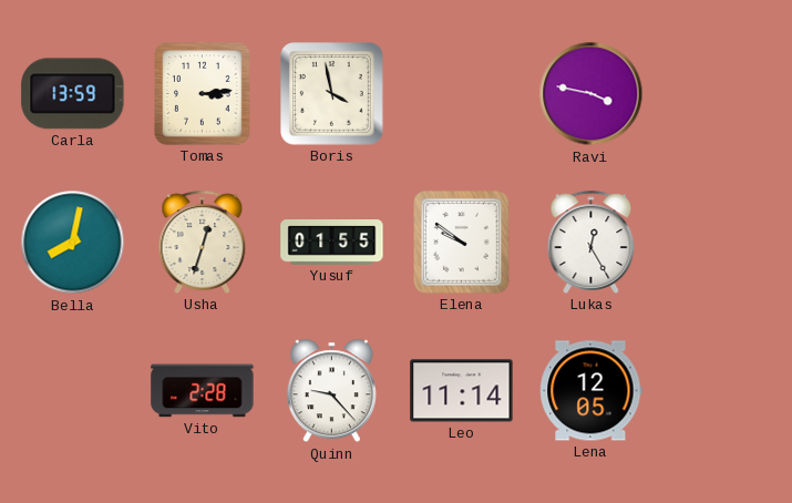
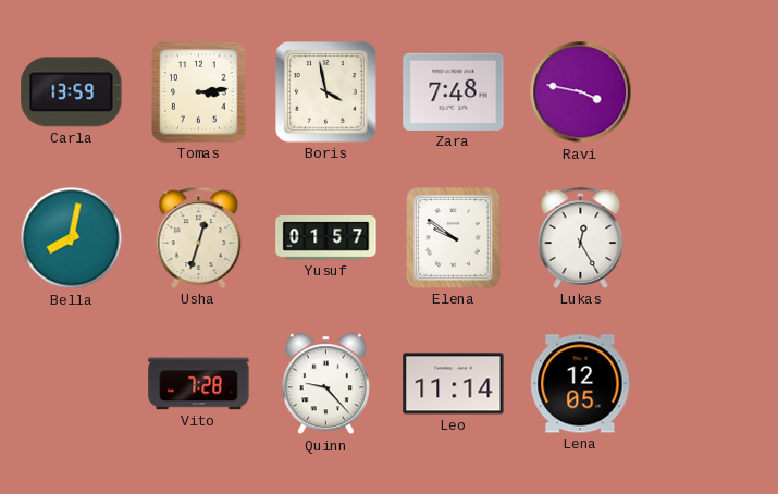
Zara: none -> 7:48 (454, 91)
Yusuf: 01:55 -> 01:57 (326, 238)
Vito: 2:28 -> 7:28 (199, 384)
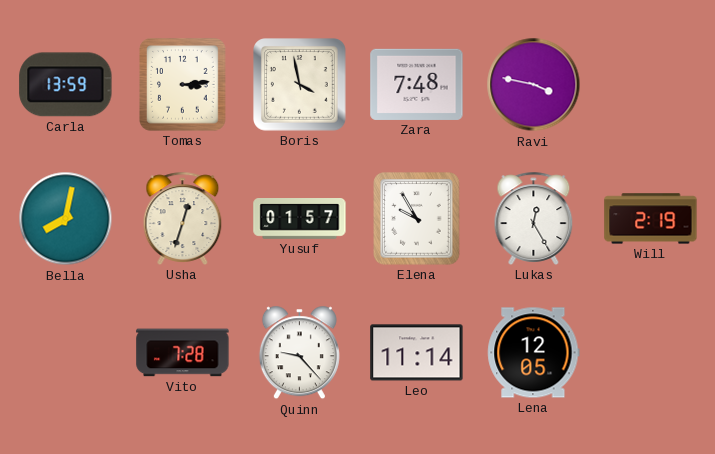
Elena: 9:51 -> 9:55 (417, 219)
Will: none -> 2:19 (651, 219)
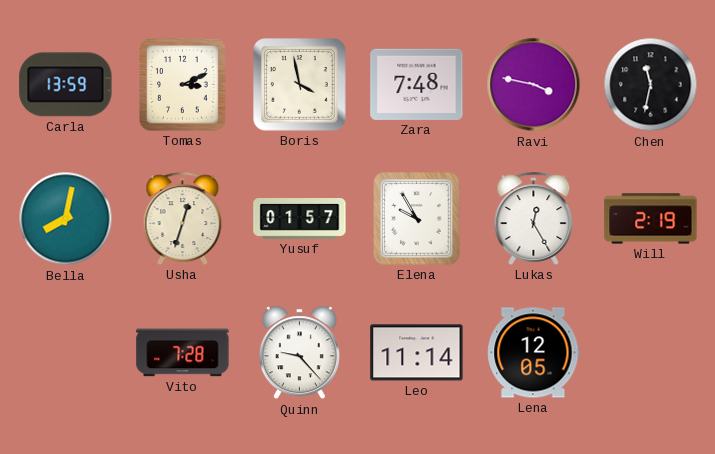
Tomas: 3:14 -> 3:11 (183, 85)
Chen: none -> 11:32 (651, 85)
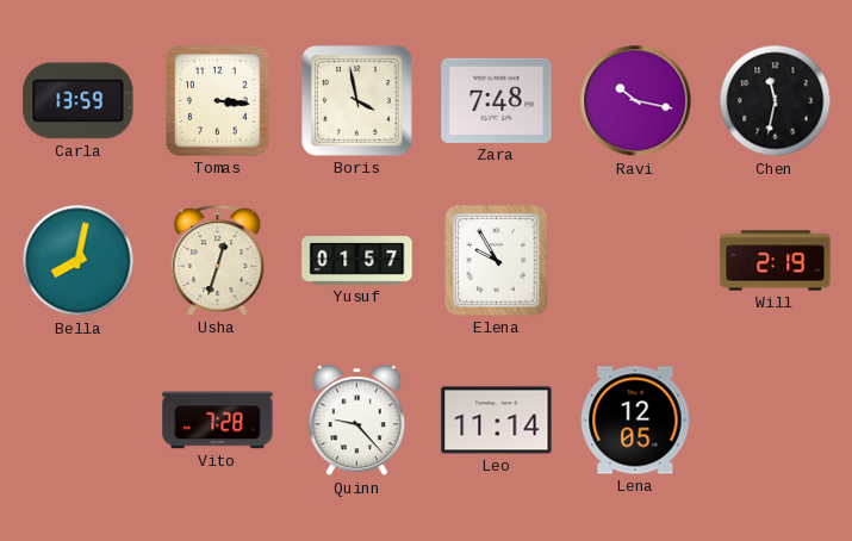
Tomas: 3:11 -> 3:16 (218, 101)
Ravi: 3:47 -> 10:17 (636, 101)
Lukas: 12:25 -> none (534, 218)
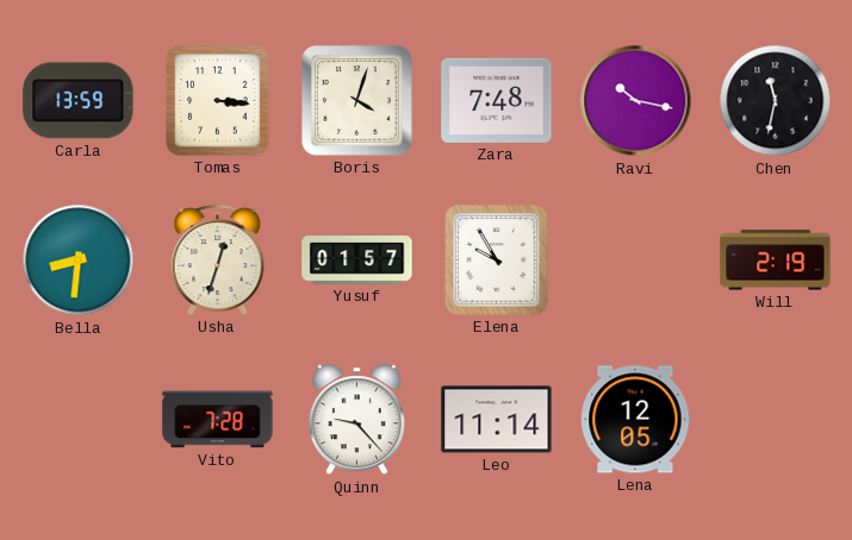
Boris: 3:58 -> 4:03 (357, 101)
Bella: 8:02 -> 8:31 (79, 260)
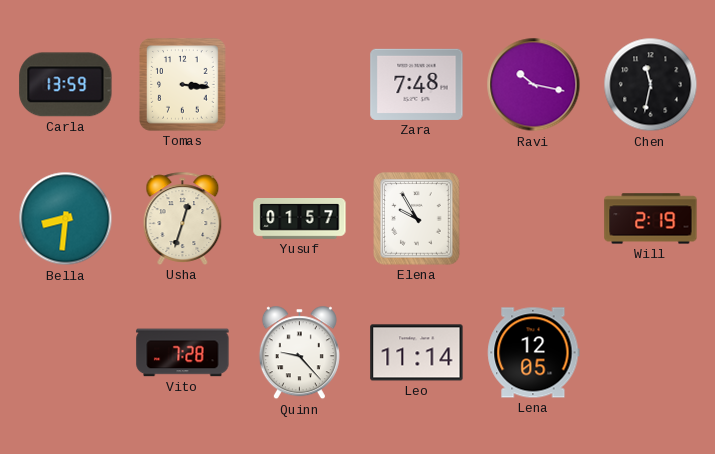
Boris: 4:03 -> none (357, 101)
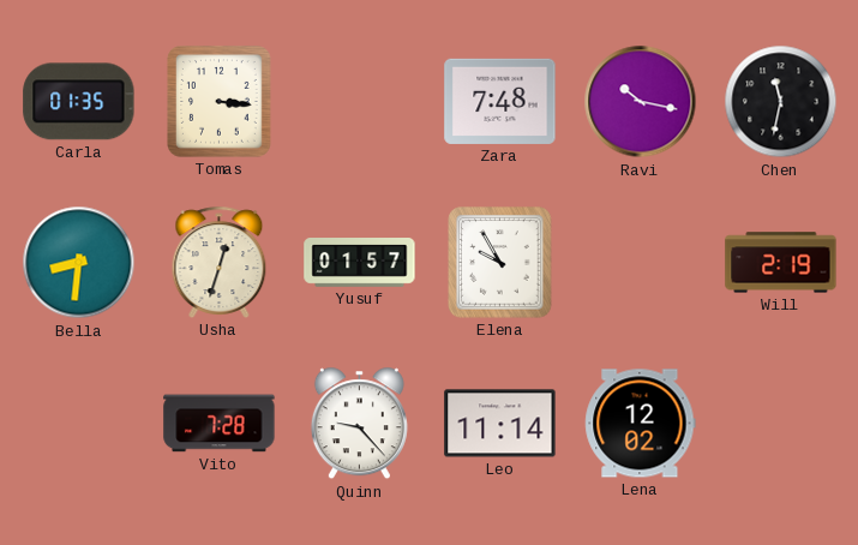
Carla: 13:59 -> 01:35 (79, 102)
Lena: 12:05 -> 12:02 (641, 424)
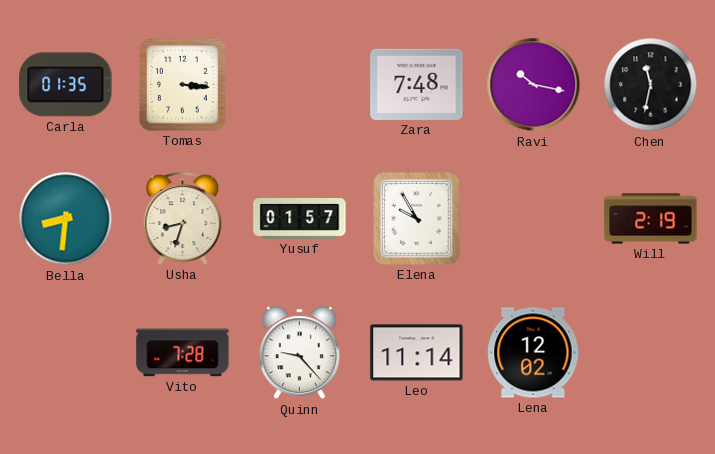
Usha: 12:33 -> 8:33 (183, 218)
